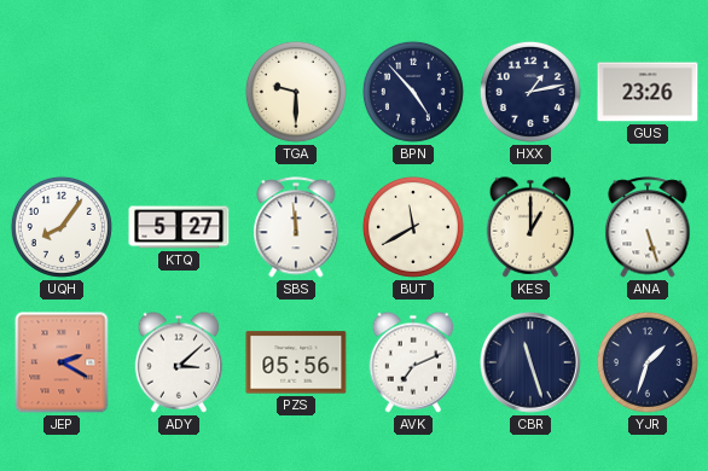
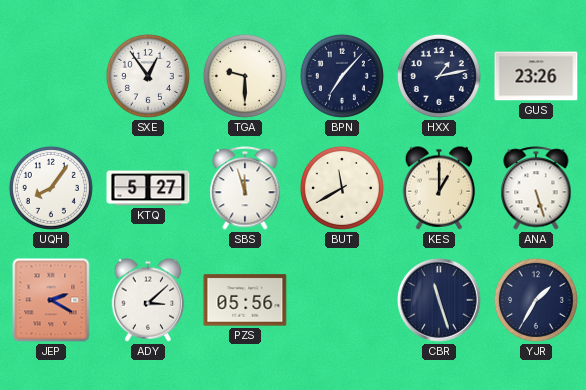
SXE: none -> 12:54 (148, 76)
BPN: 4:53 -> 7:07 (342, 76)
SBS: 11:59 -> 11:57 (245, 188)
AVK: 7:11 -> none (413, 362)
YJR: 1:33 -> 1:35 (536, 300)
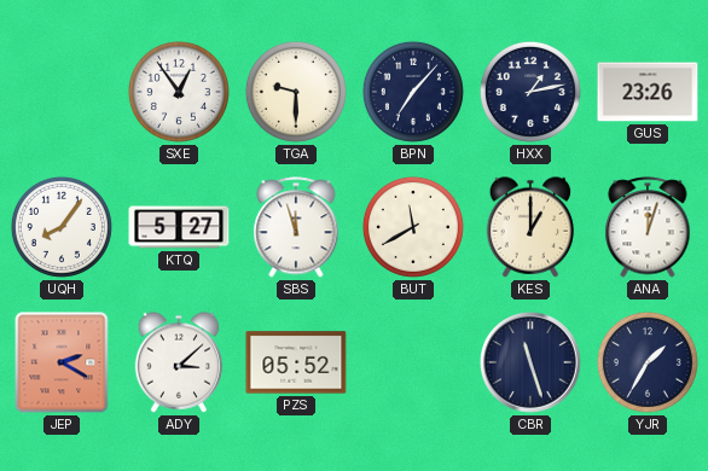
ANA: 5:27 -> 12:03 (648, 227)
PZS: 05:56 -> 05:52 (296, 362)
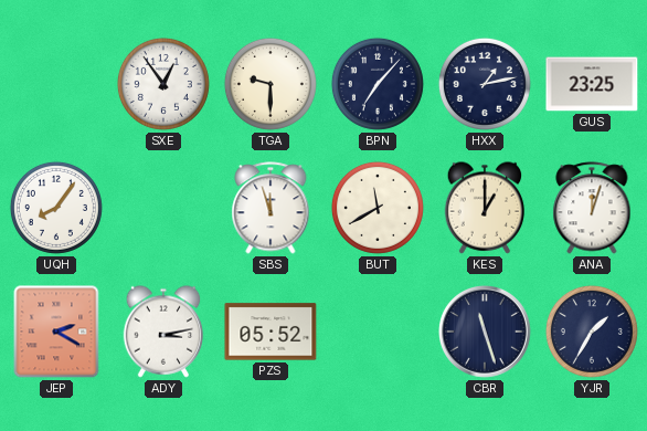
GUS: 23:26 -> 23:25 (592, 84)
KTQ: 5:27 -> none (179, 227)
ADY: 3:08 -> 3:13 (163, 332)
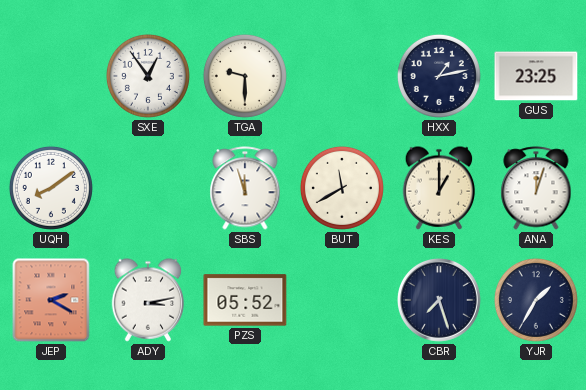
BPN: 7:07 -> none (378, 84)
UQH: 8:06 -> 8:09 (51, 188)
CBR: 11:27 -> 7:27 (440, 301)
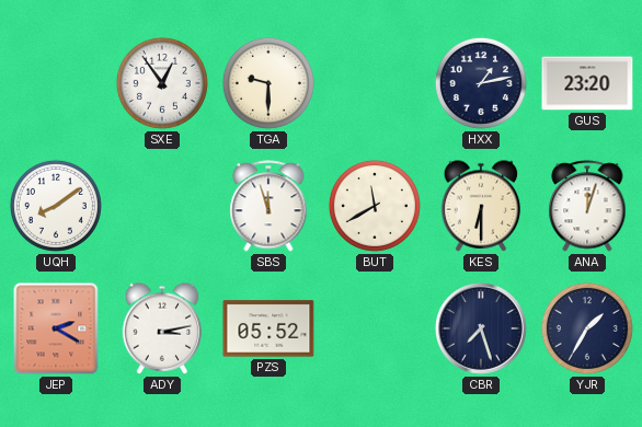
GUS: 23:25 -> 23:20 (587, 83)
KES: 1:00 -> 6:30 (481, 206)
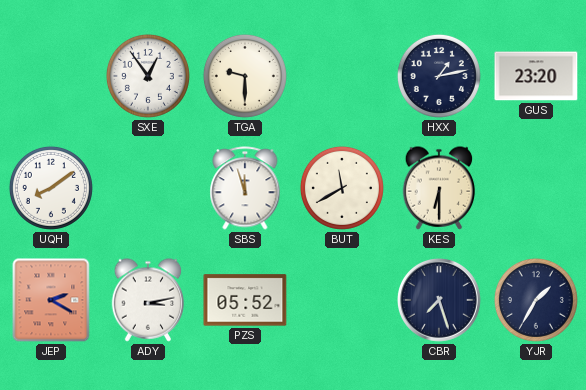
ANA: 12:03 -> none (587, 206)
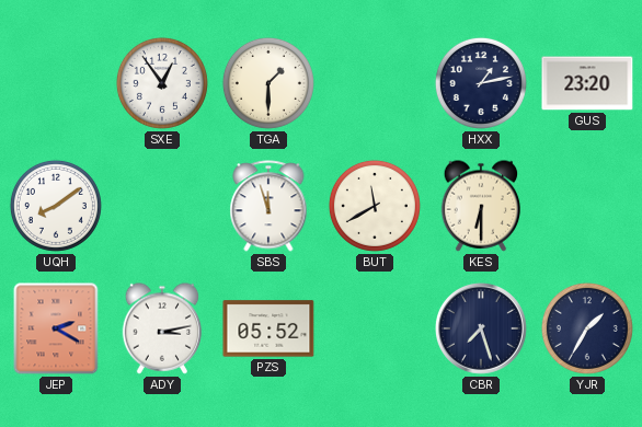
TGA: 9:30 -> 1:30 (268, 83)
